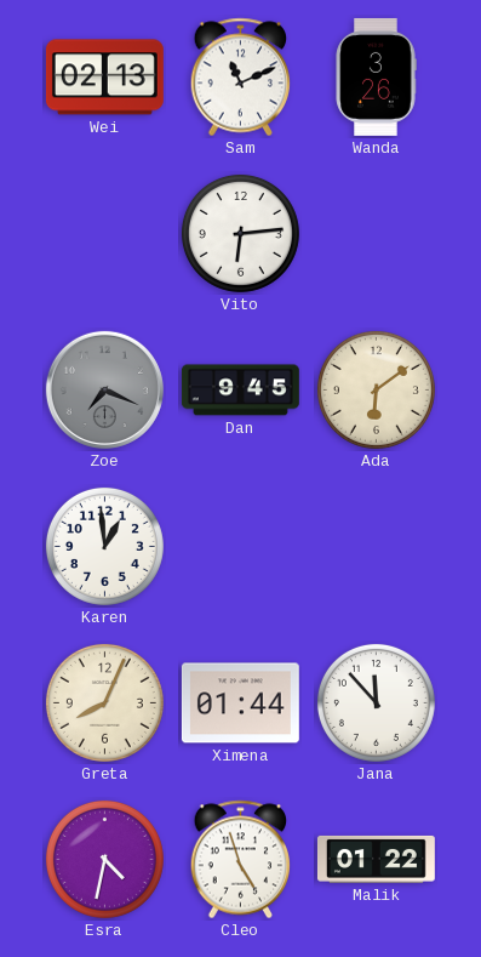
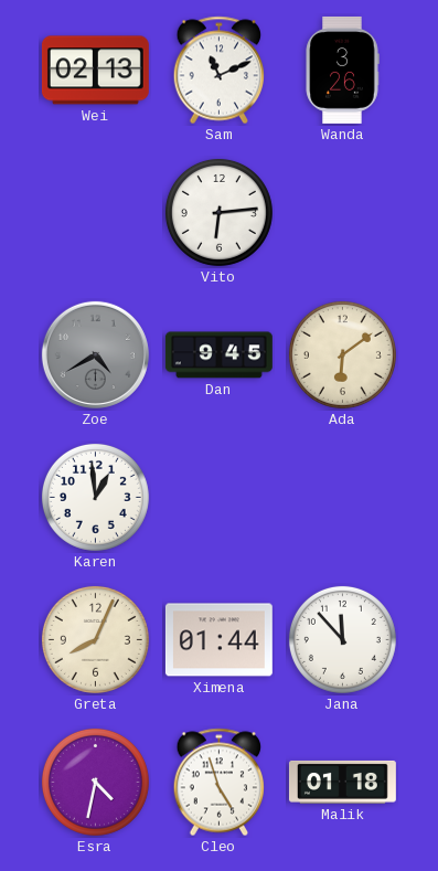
Zoe: 7:19 -> 4:40 (95, 354)
Malik: 01:22 -> 01:18 (342, 782)
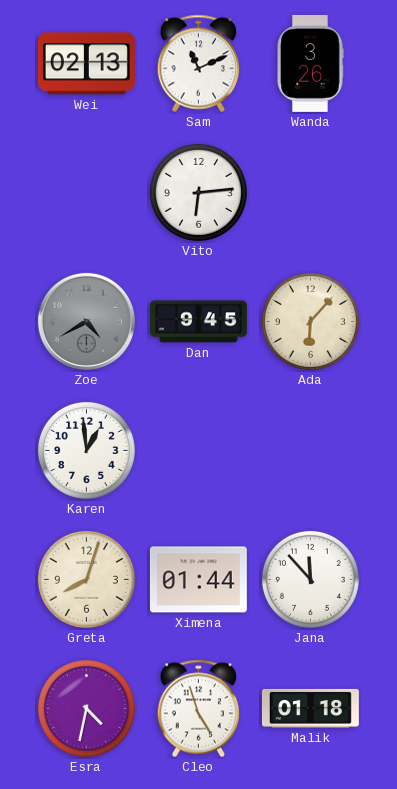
Ada: 6:09 -> 6:07 (310, 321)
Greta: 8:04 -> 8:03 (86, 579)
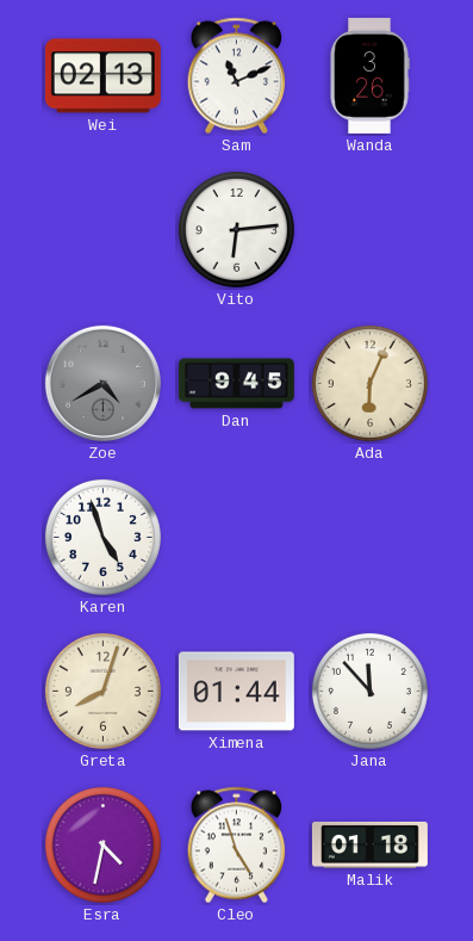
Ada: 6:07 -> 6:04 (369, 383)
Karen: 12:59 -> 4:57 (102, 537)
